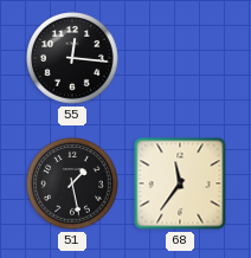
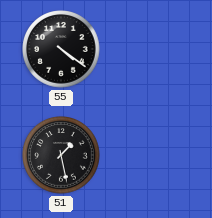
55: 12:16 -> 4:21 (61, 49)
68: 11:36 -> none (180, 183)
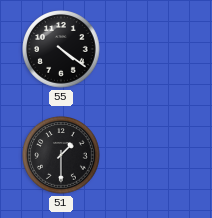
51: 1:28 -> 1:30 (61, 155)
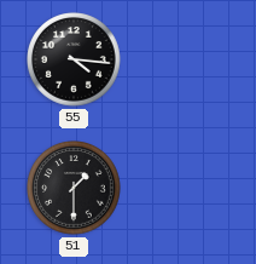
55: 4:21 -> 4:16 (74, 59)
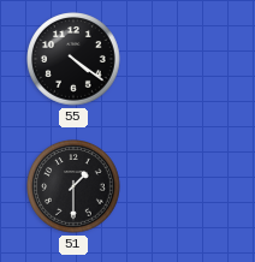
55: 4:16 -> 4:21 (73, 59)
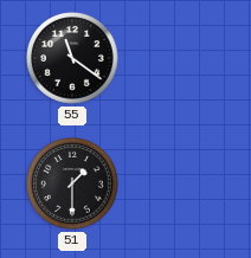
55: 4:21 -> 11:21 (72, 58)
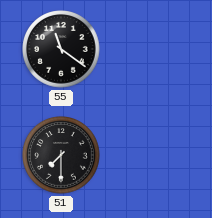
51: 1:30 -> 7:30 (61, 155)
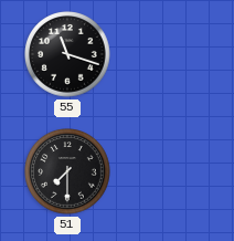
55: 11:21 -> 11:18 (67, 54)
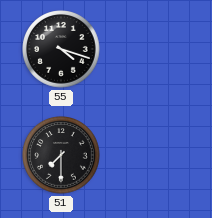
55: 11:18 -> 4:18 (61, 49)
